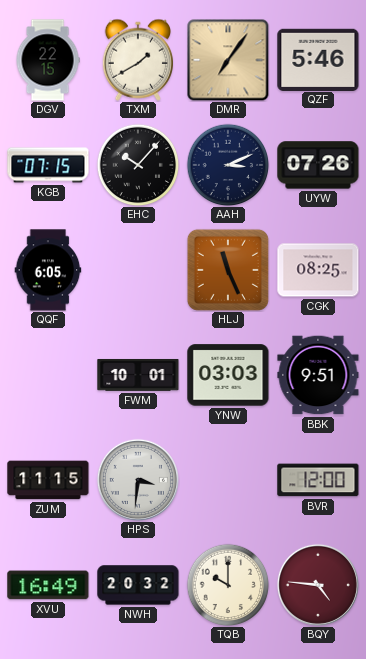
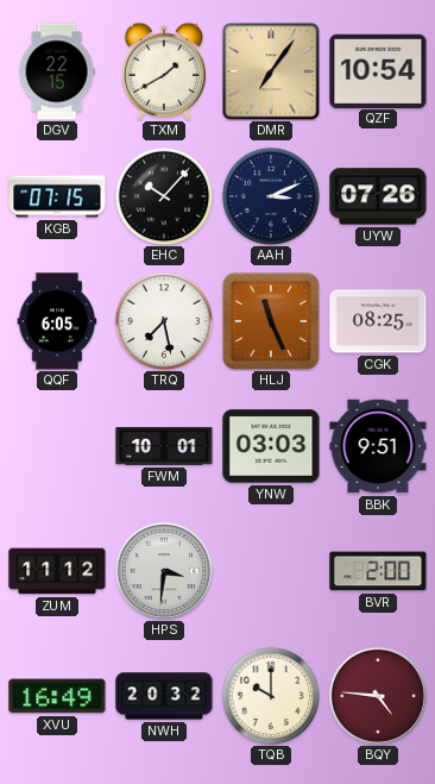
QZF: 5:46 -> 10:54 (378, 70)
TRQ: none -> 7:28 (164, 321)
ZUM: 11:15 -> 11:12 (57, 571)
BVR: 12:00 -> 2:00 (378, 571)
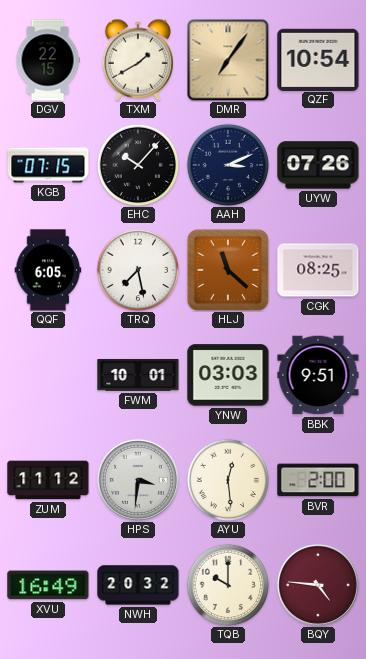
HLJ: 11:26 -> 11:22 (228, 270)
AYU: none -> 12:29 (228, 480)
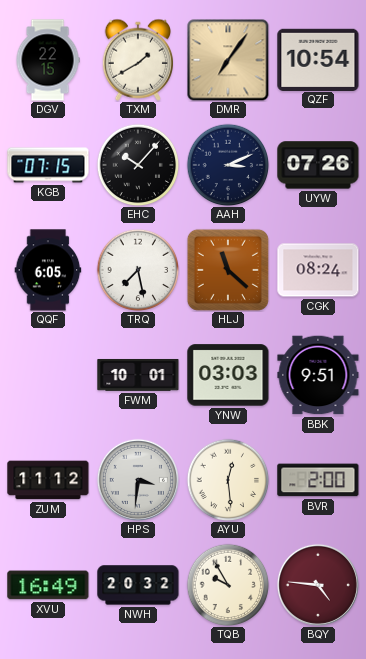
CGK: 08:25 -> 08:24 (318, 270)
TQB: 10:00 -> 9:55 (228, 585)
